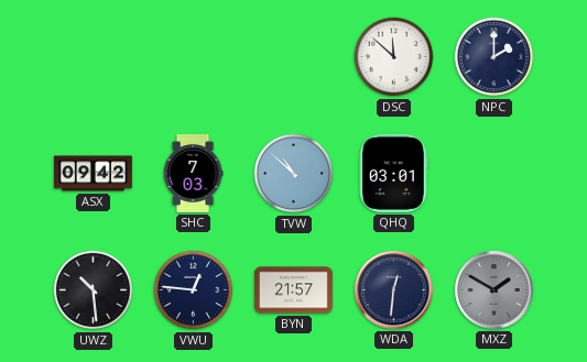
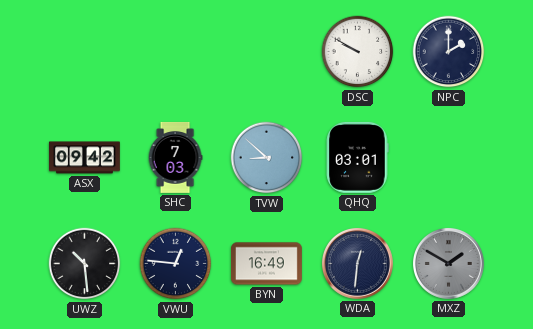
DSC: 11:52 -> 9:50 (358, 52)
TVW: 10:52 -> 8:52 (267, 158)
BYN: 21:57 -> 16:49 (266, 264)
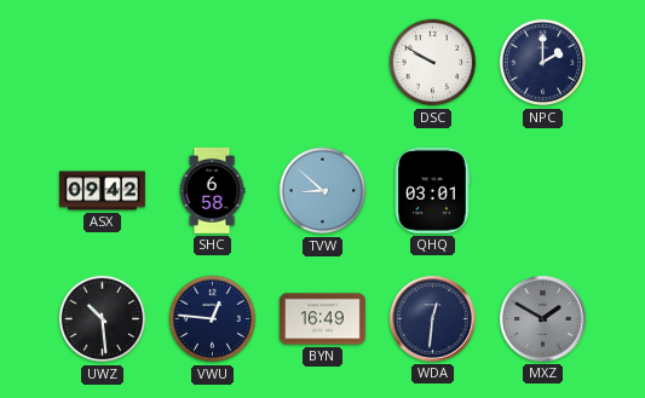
SHC: 7:03 -> 6:58 (212, 190)
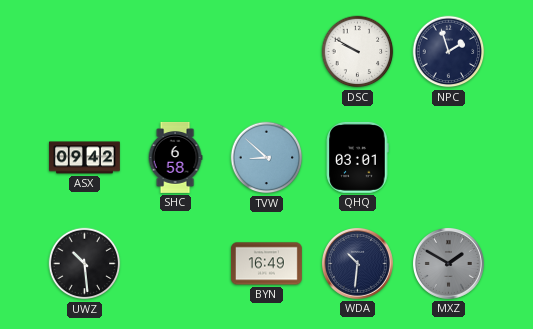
NPC: 2:00 -> 1:57 (449, 52)
VWU: 12:46 -> none (213, 319)
WDA: 12:31 -> 10:31 (357, 263)
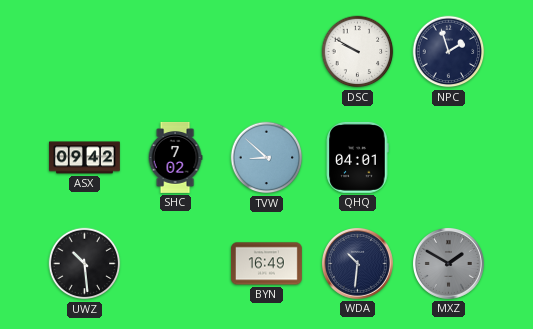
SHC: 6:58 -> 7:02 (175, 157)
QHQ: 03:01 -> 04:01 (357, 157)
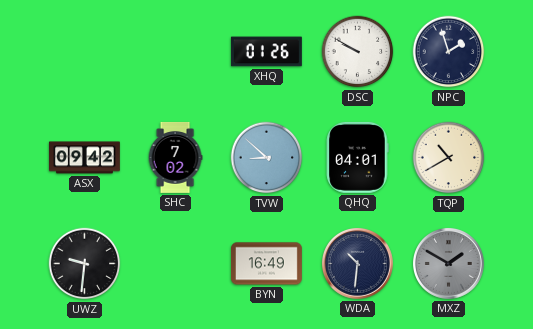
XHQ: none -> 01:26 (266, 52)
TQP: none -> 10:40 (449, 158)
UWZ: 10:29 -> 9:31 (85, 264)
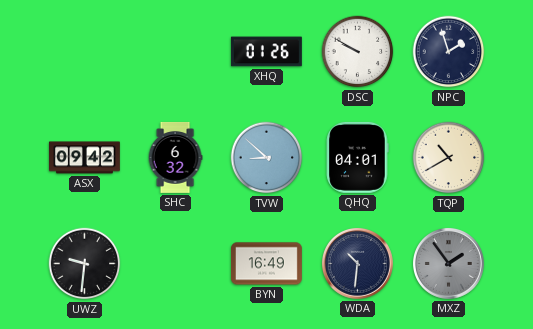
SHC: 7:02 -> 6:32 (175, 157)
MXZ: 1:50 -> 1:54 (448, 263)
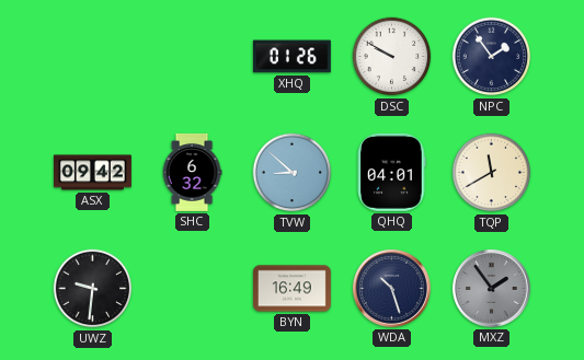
NPC: 1:57 -> 1:54 (492, 57)
TQP: 10:40 -> 11:40 (492, 173)
WDA: 10:31 -> 10:27 (391, 288)
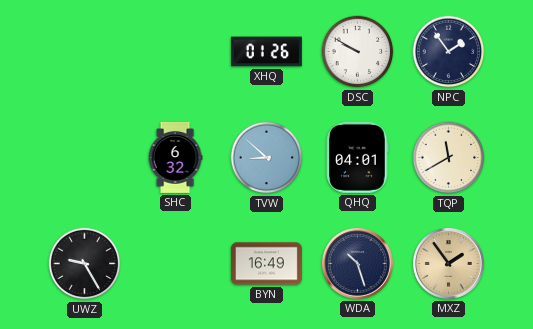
ASX: 09:42 -> none (92, 173)
UWZ: 9:31 -> 9:25 (85, 264)
MXZ dial: grey -> champagne (448, 263)
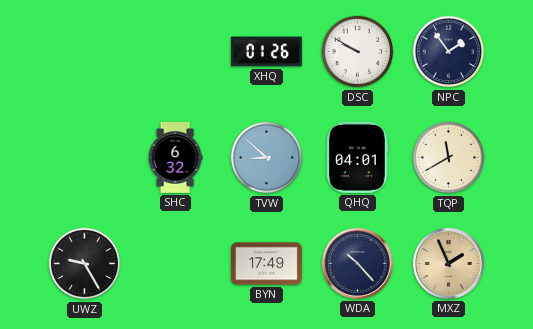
BYN: 16:49 -> 17:49 (266, 264)
WDA: 10:27 -> 10:23 (357, 263)
MXZ: 1:54 -> 1:56 (448, 263)
